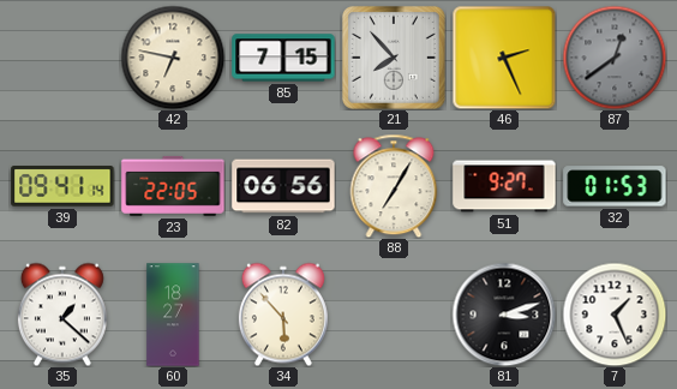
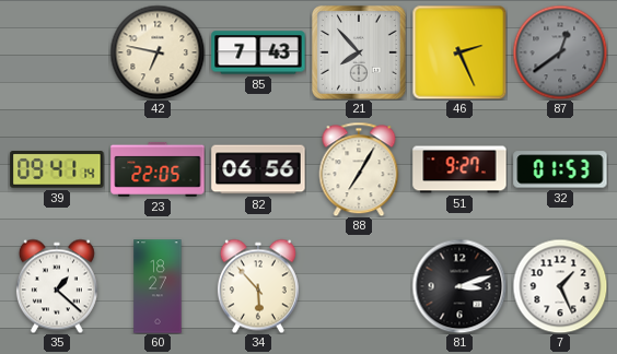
85: 7:15 -> 7:43 (258, 52)
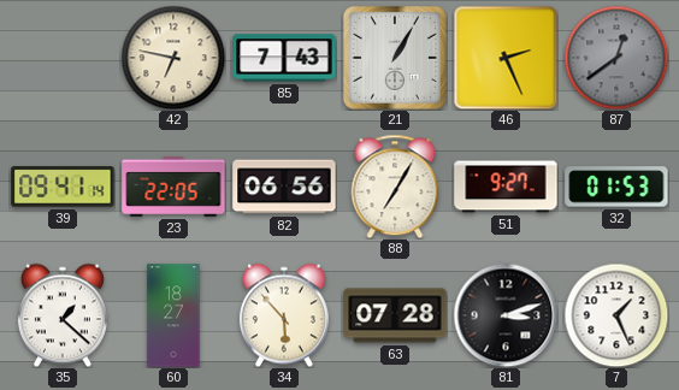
21: 7:53 -> 1:05 (395, 58)
63: none -> 07:28 (395, 315)
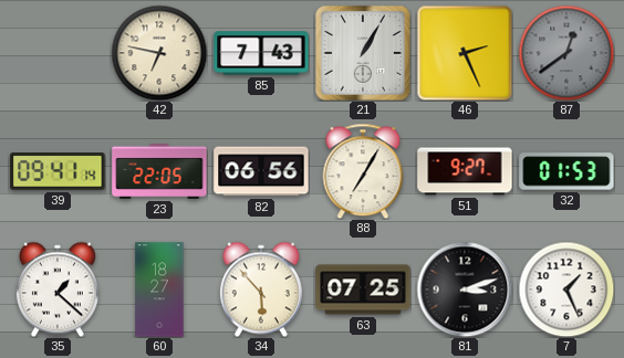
63: 07:28 -> 07:25 (363, 289)
